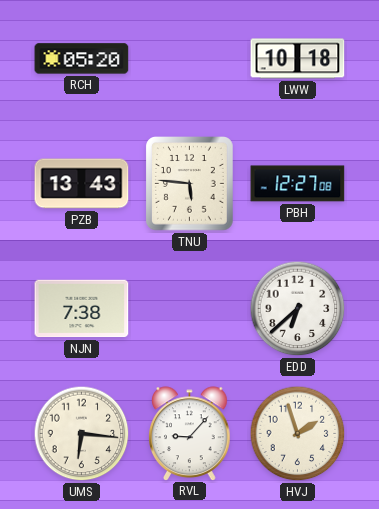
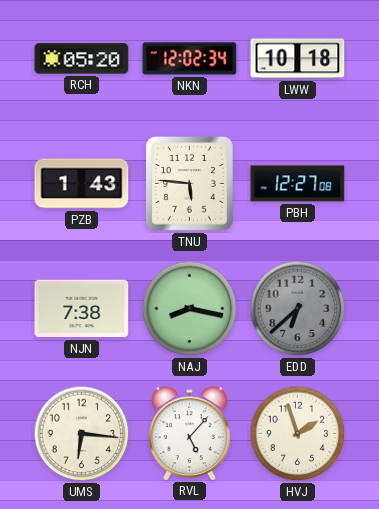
NKN: none -> 12:02 (190, 59)
PZB: 13:43 -> 1:43 (82, 184)
NAJ: none -> 8:17 (190, 309)
EDD dial: white -> grey (298, 309)
RVL: 9:07 -> 5:07 (190, 433)
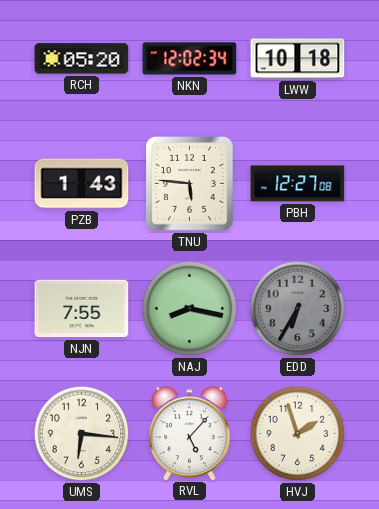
NJN: 7:38 -> 7:55 (82, 309)
EDD: 6:38 -> 6:35 (298, 309)
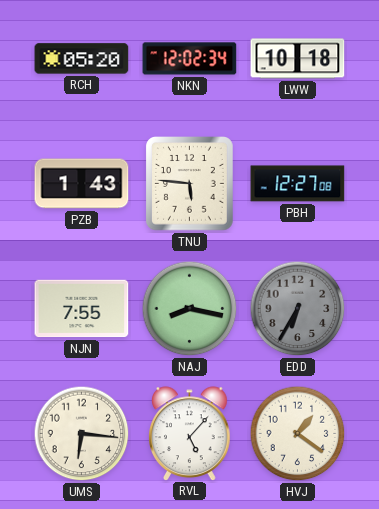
HVJ: 1:57 -> 1:21 (298, 434)
